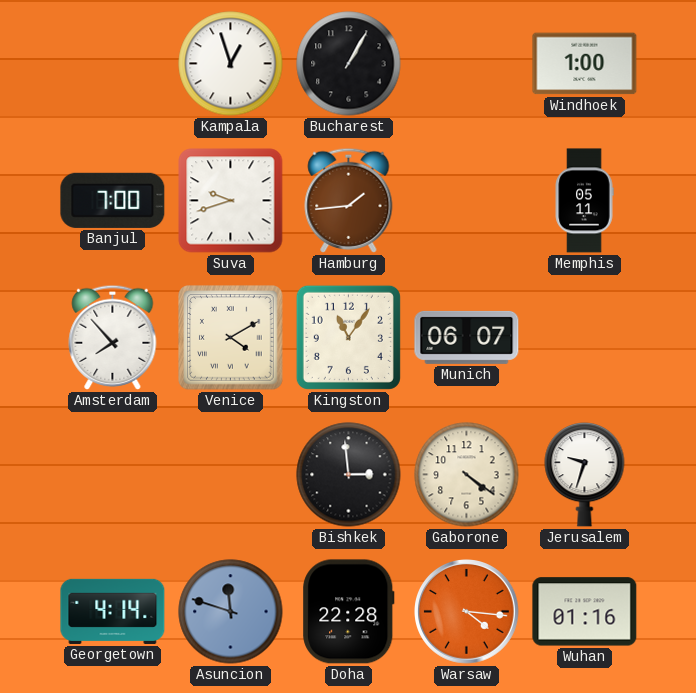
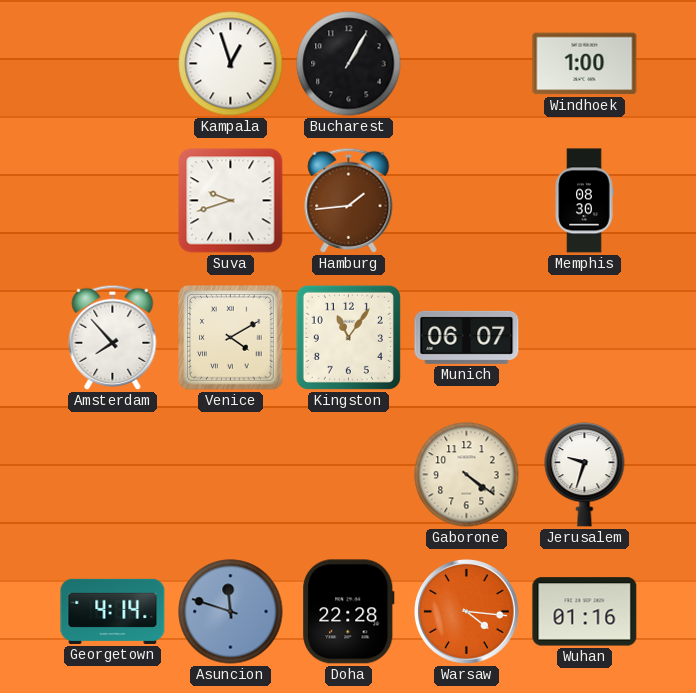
Banjul: 7:00 -> none (113, 200)
Memphis: 05:11 -> 08:30 (584, 201)
Bishkek: 2:59 -> none (349, 475)
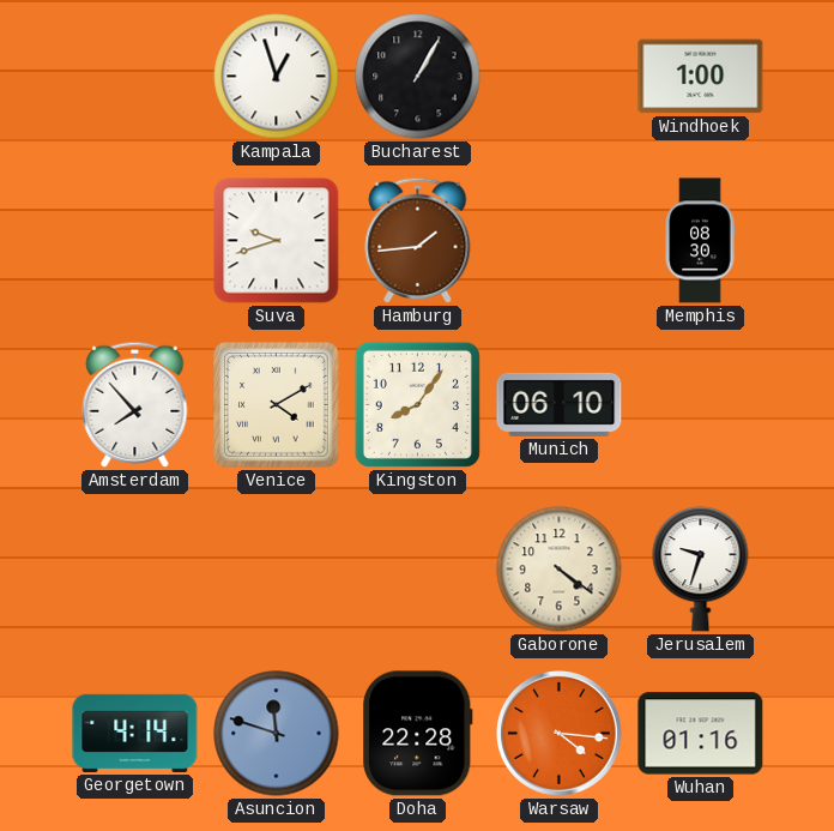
Kingston: 11:06 -> 8:06 (417, 404)
Munich: 06:07 -> 06:10 (560, 404)
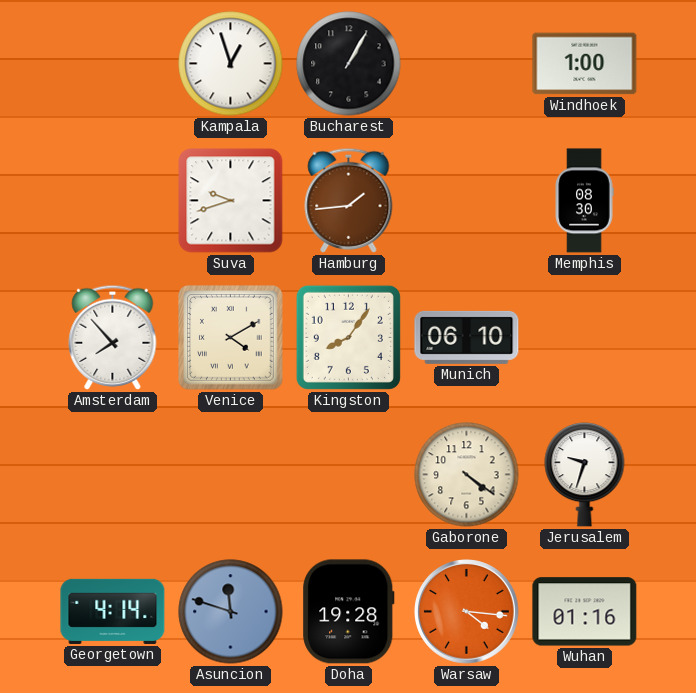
Doha: 22:28 -> 19:28 (349, 612)
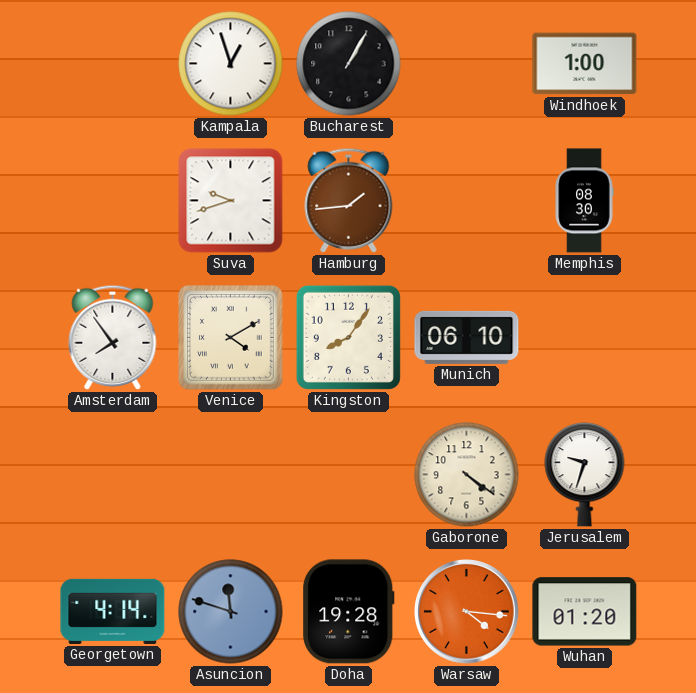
Amsterdam: 7:53 -> 7:54 (113, 337)
Wuhan: 01:16 -> 01:20 (585, 612)
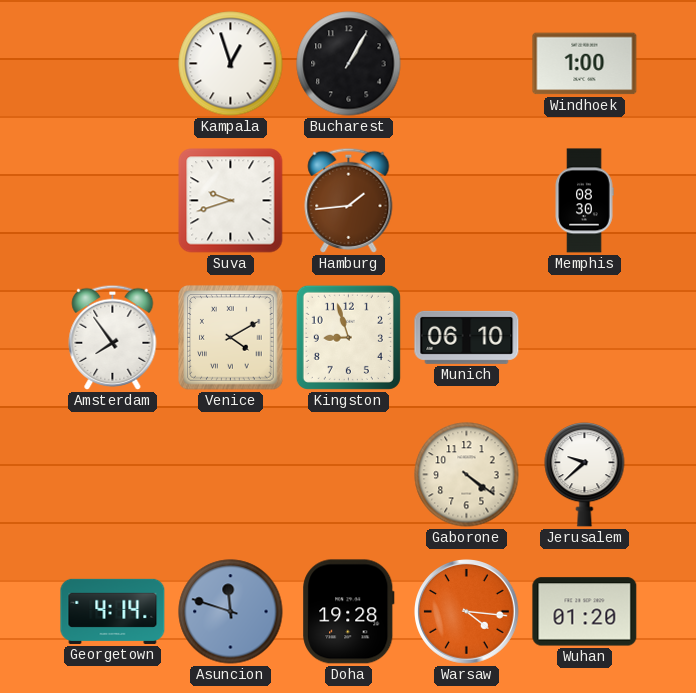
Kingston: 8:06 -> 8:57 (348, 337)
Jerusalem: 9:33 -> 9:38 (585, 474)
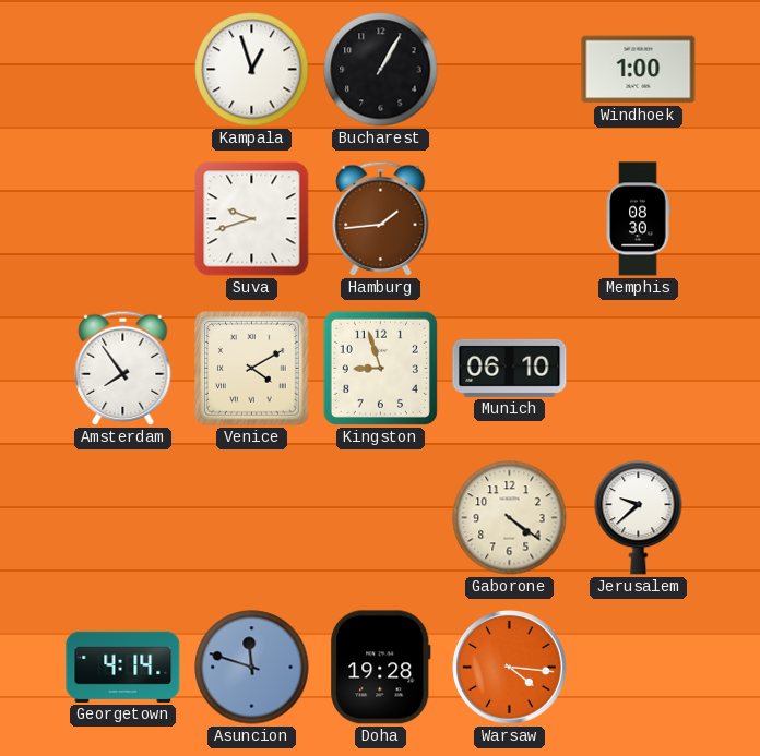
Wuhan: 01:20 -> none (585, 612)
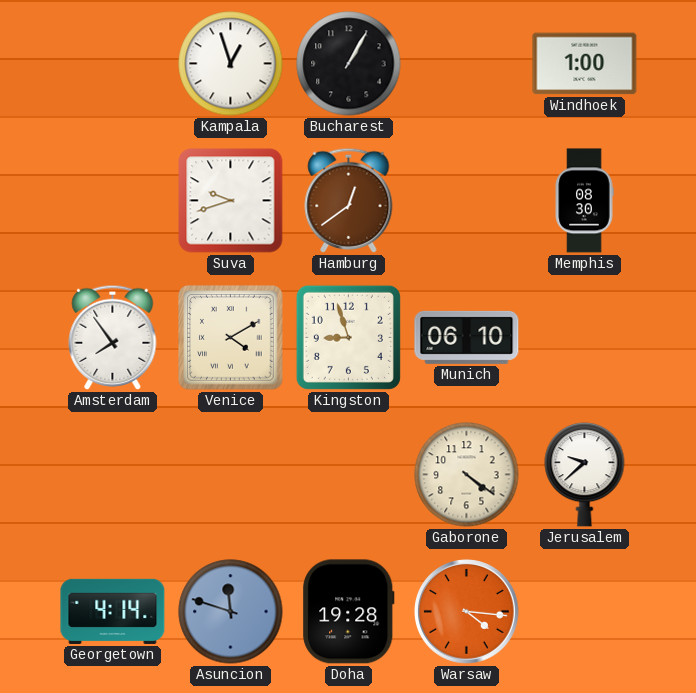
Hamburg: 1:44 -> 12:39 (349, 200)
